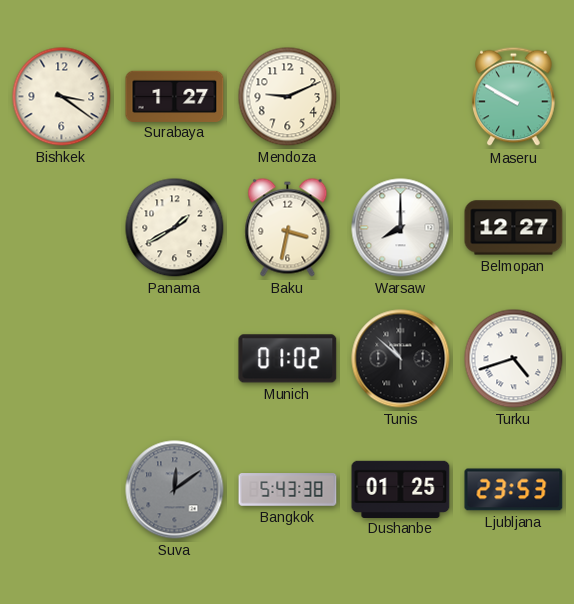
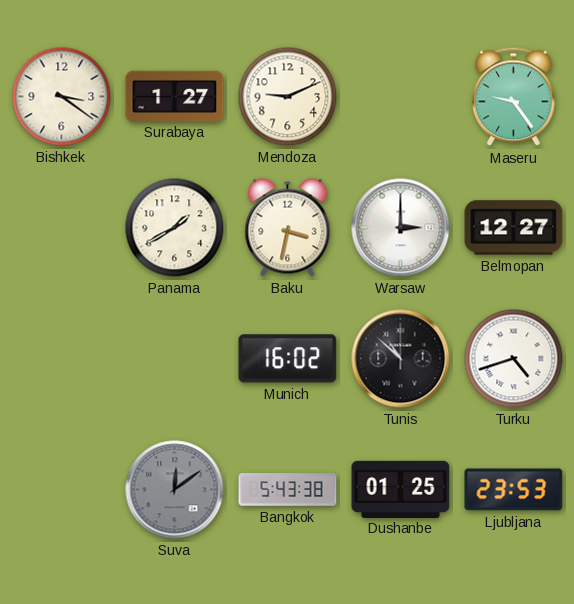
Maseru: 9:50 -> 9:24 (514, 97)
Warsaw: 8:00 -> 3:00 (401, 228)
Munich: 01:02 -> 16:02 (288, 359)
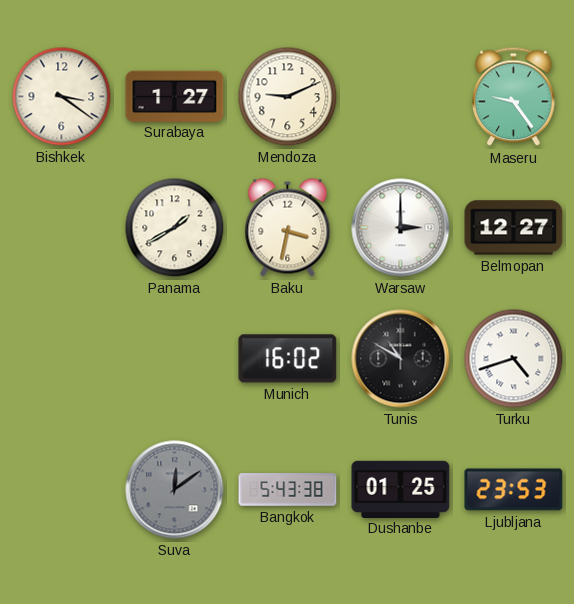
Tunis: 10:52 -> 10:50 (401, 359)
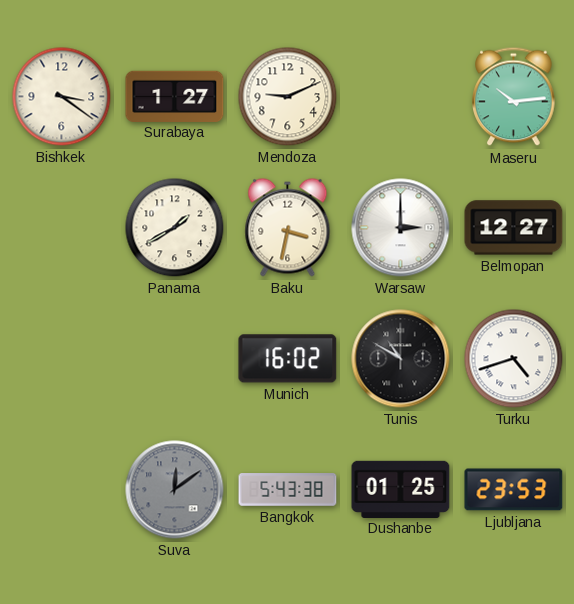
Maseru: 9:24 -> 10:14 (514, 97)
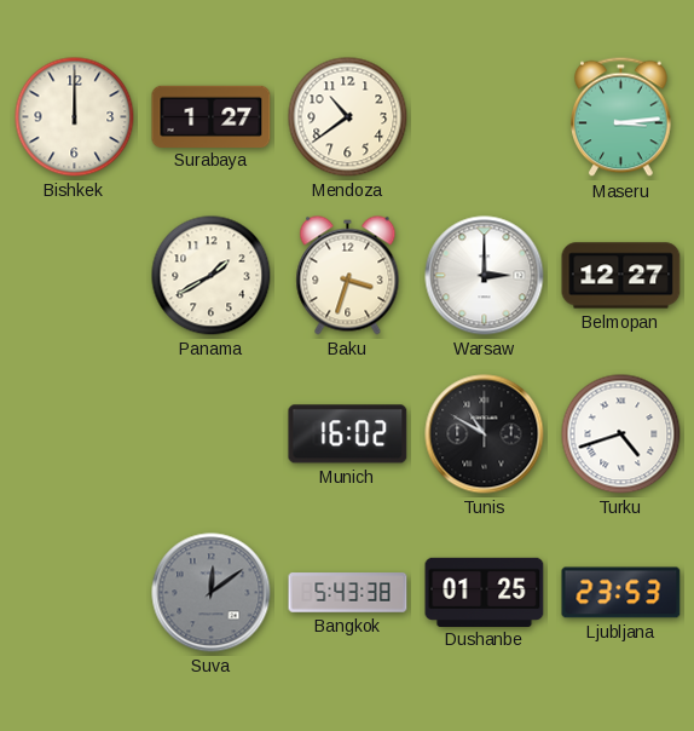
Bishkek: 3:21 -> 12:00 (75, 117)
Mendoza: 9:11 -> 10:39 (348, 117)
Maseru: 10:14 -> 3:14 (621, 117)
Baku: 3:32 -> 3:33 (348, 276)
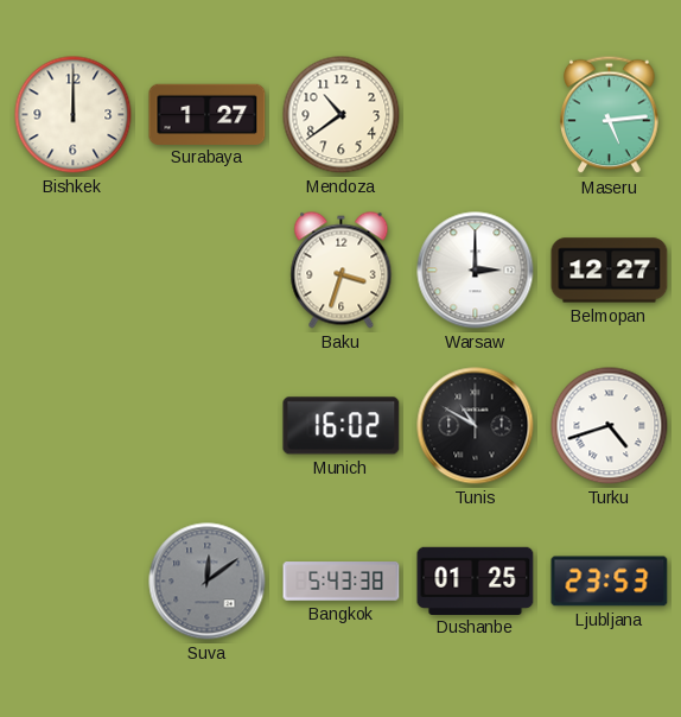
Maseru: 3:14 -> 5:14 (610, 115)
Panama: 1:40 -> none (212, 276)
